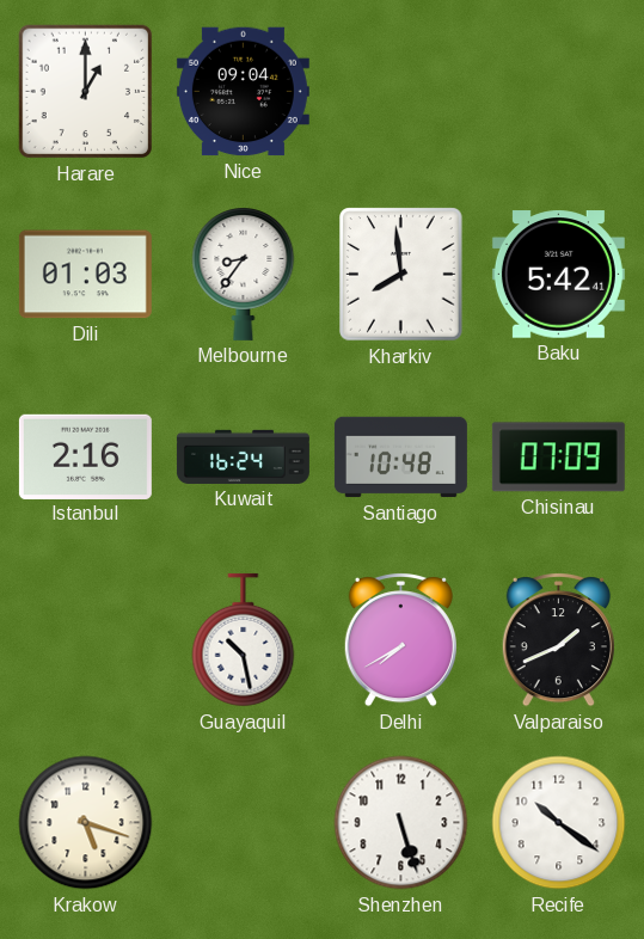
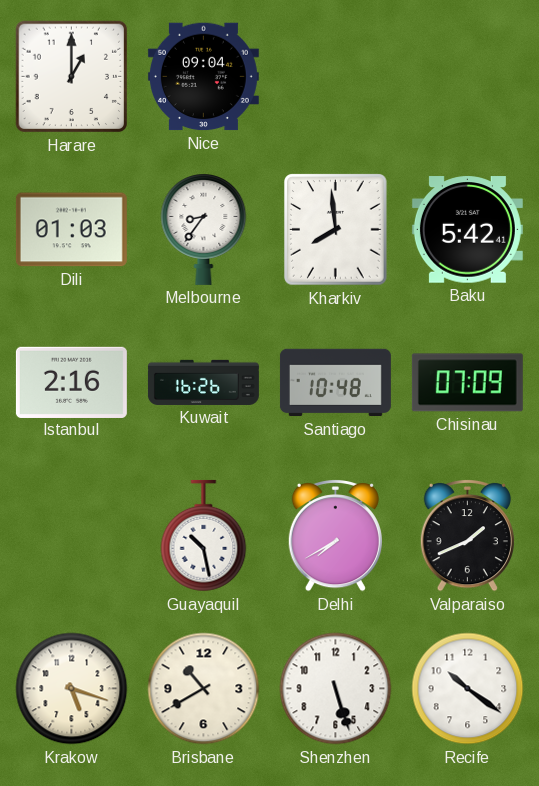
Kuwait: 16:24 -> 16:26 (203, 382)
Brisbane: none -> 10:40 (204, 689)
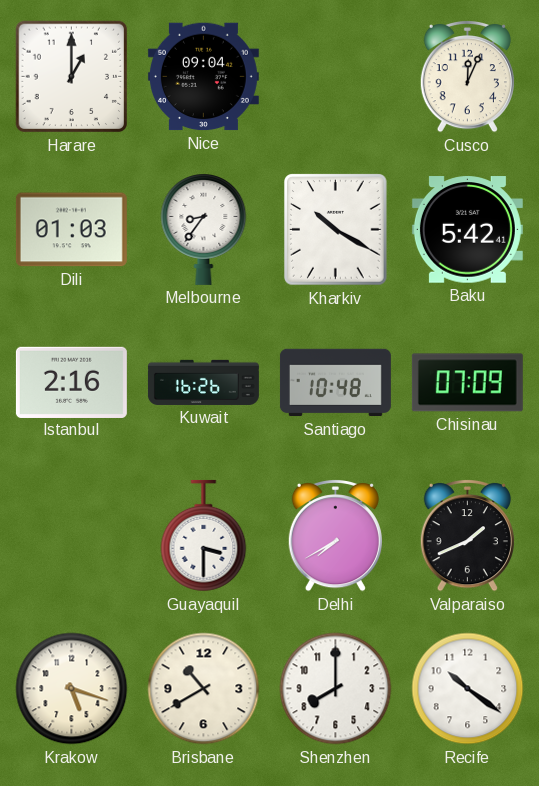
Cusco: none -> 12:04 (467, 77)
Kharkiv: 7:59 -> 10:20 (336, 230)
Guayaquil: 10:28 -> 3:30 (204, 536)
Shenzhen: 5:27 -> 8:00 (336, 689)
